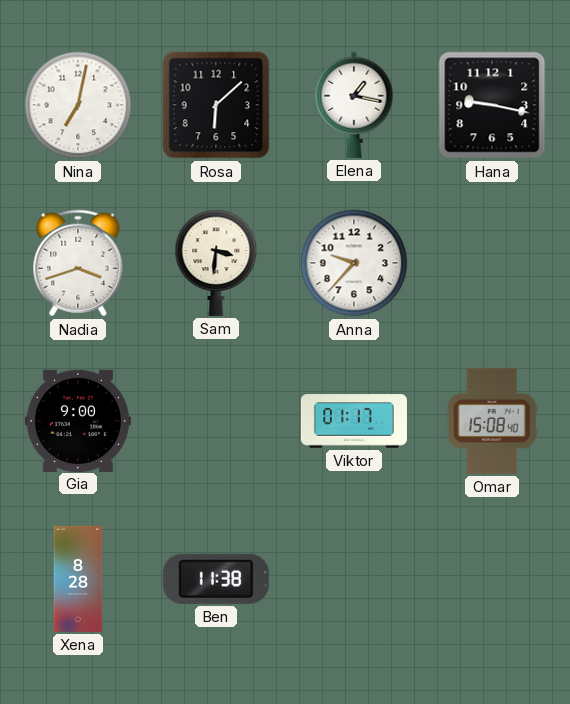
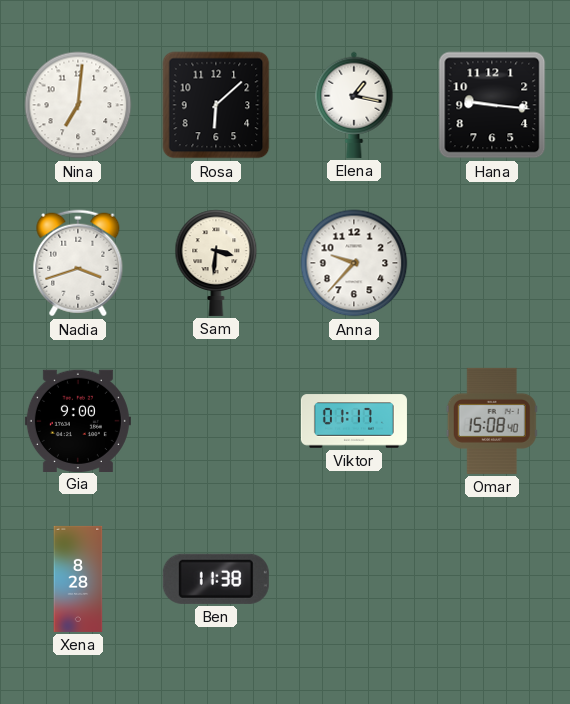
Nina: 7:02 -> 7:01 (78, 105)
Hana: 9:17 -> 9:16 (492, 105)
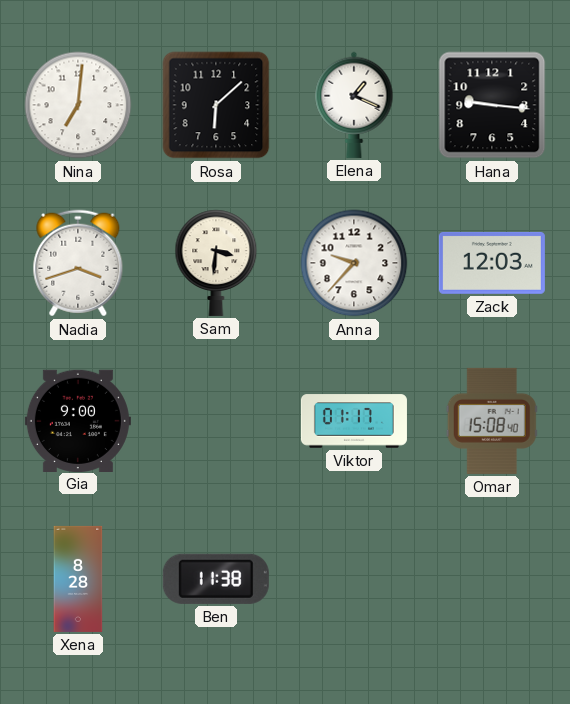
Elena: 1:17 -> 1:19 (354, 105)
Zack: none -> 12:03 (492, 263)
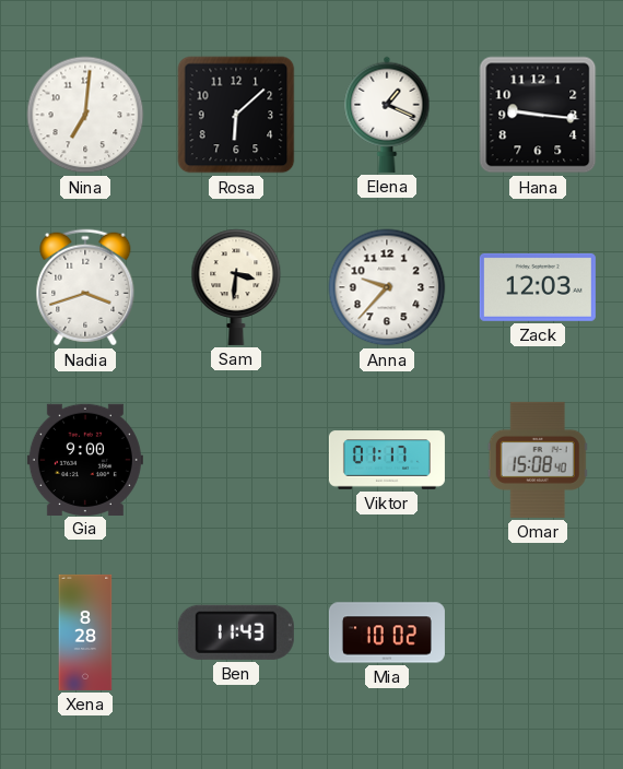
Ben: 11:38 -> 11:43 (236, 632)
Mia: none -> 10:02 (387, 632)
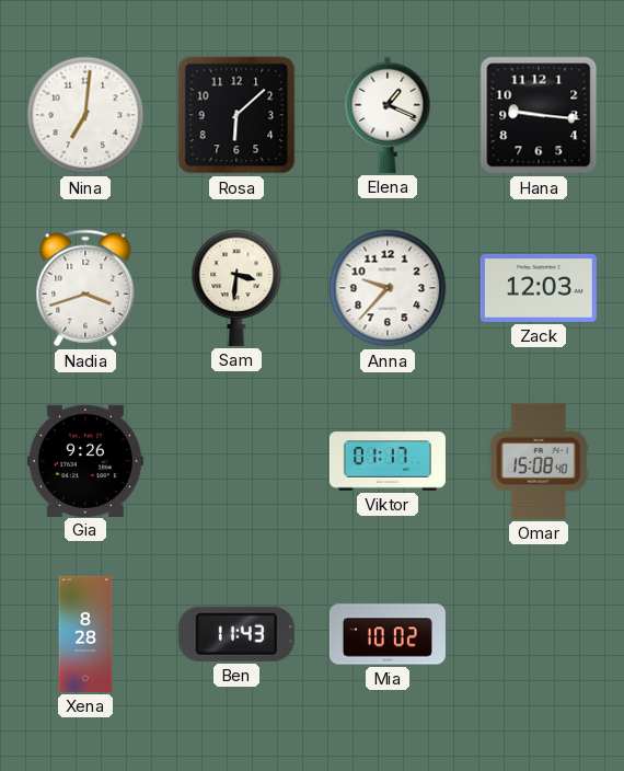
Gia: 9:00 -> 9:26 (85, 460)
